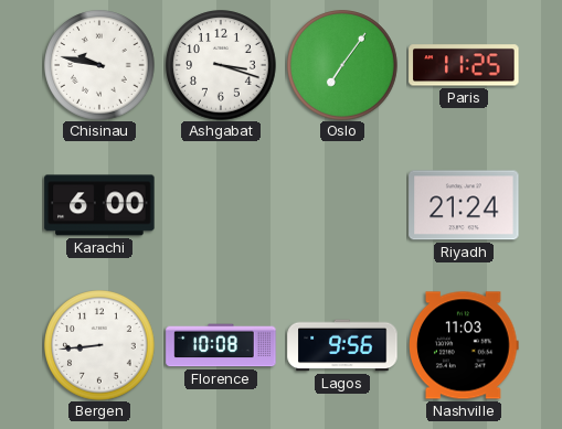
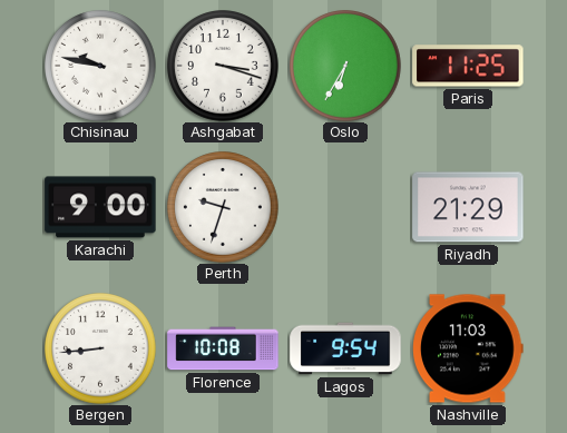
Oslo: 7:06 -> 6:35 (345, 66)
Karachi: 6:00 -> 9:00 (100, 207)
Perth: none -> 9:33 (223, 207)
Riyadh: 21:24 -> 21:29 (468, 207)
Lagos: 9:56 -> 9:54 (345, 348)
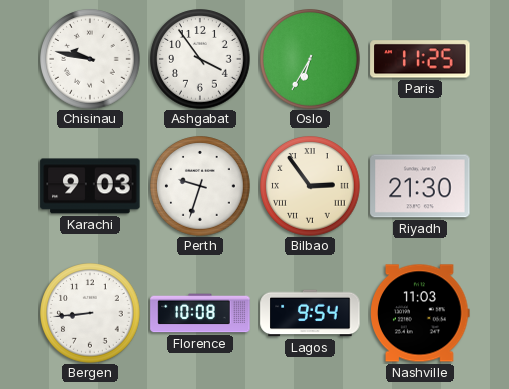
Ashgabat: 3:18 -> 3:54 (200, 59)
Karachi: 9:00 -> 9:03 (90, 186)
Bilbao: none -> 2:54 (310, 186)
Riyadh: 21:29 -> 21:30 (420, 186)
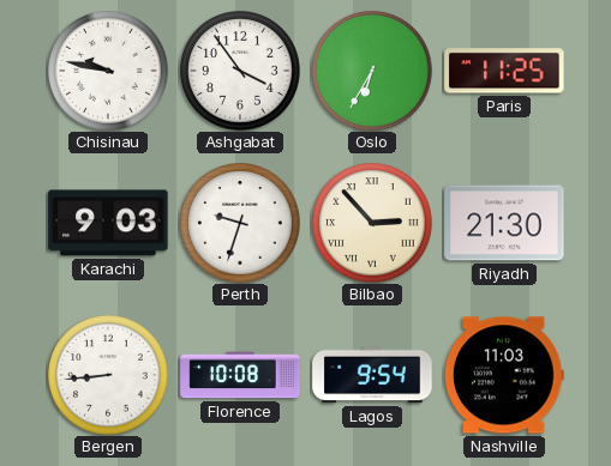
Bilbao: 2:54 -> 2:53 (372, 223)
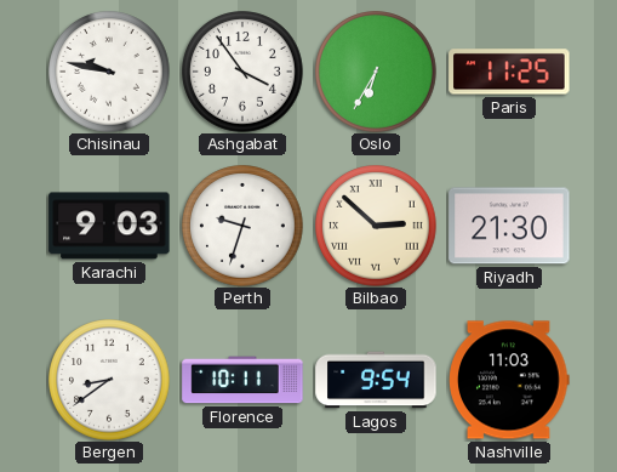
Bilbao: 2:53 -> 2:52 (376, 226)
Bergen: 8:44 -> 8:39 (109, 380)
Florence: 10:08 -> 10:11 (242, 380)
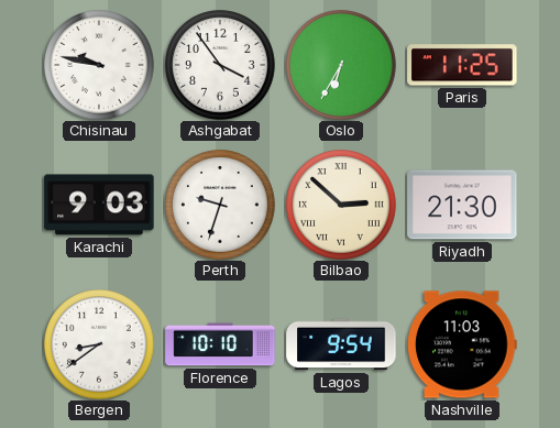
Florence: 10:11 -> 10:10 (220, 344)
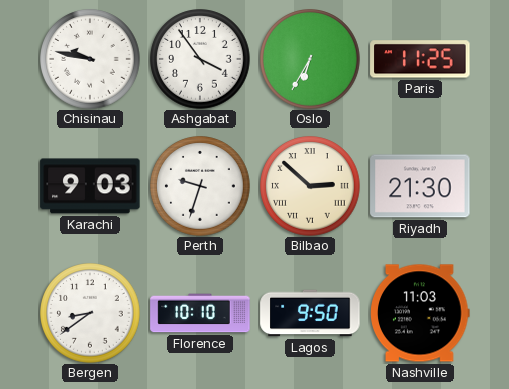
Lagos: 9:54 -> 9:50 (310, 313)
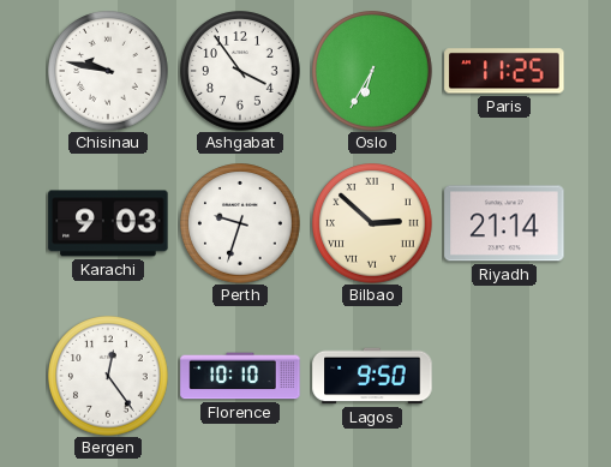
Riyadh: 21:30 -> 21:14 (504, 223)
Bergen: 8:39 -> 12:24 (108, 376)
Nashville: 11:03 -> none (420, 313)
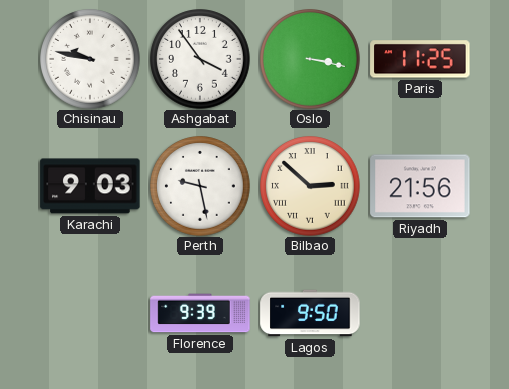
Oslo: 6:35 -> 3:17 (310, 59)
Perth: 9:33 -> 9:28 (200, 186)
Riyadh: 21:14 -> 21:56 (420, 186)
Bergen: 12:24 -> none (108, 376)
Florence: 10:10 -> 9:39 (200, 313)
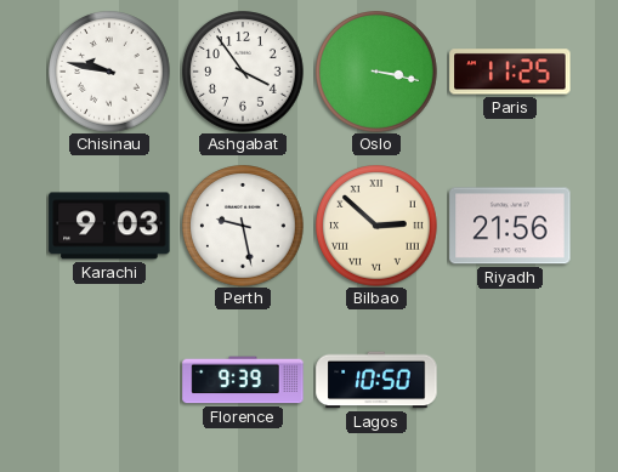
Lagos: 9:50 -> 10:50 (376, 380)
